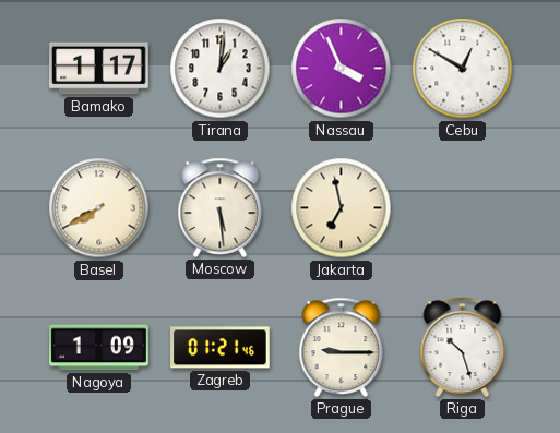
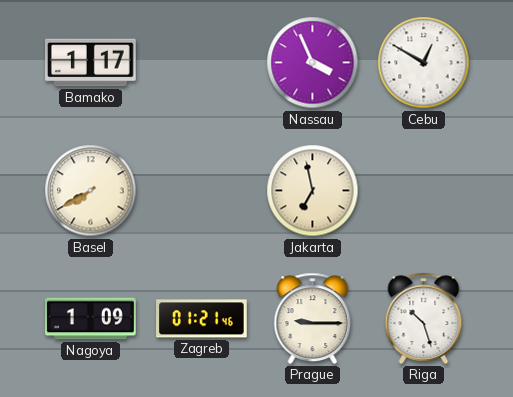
Tirana: 1:01 -> none (221, 69)
Moscow: 5:29 -> none (221, 207)
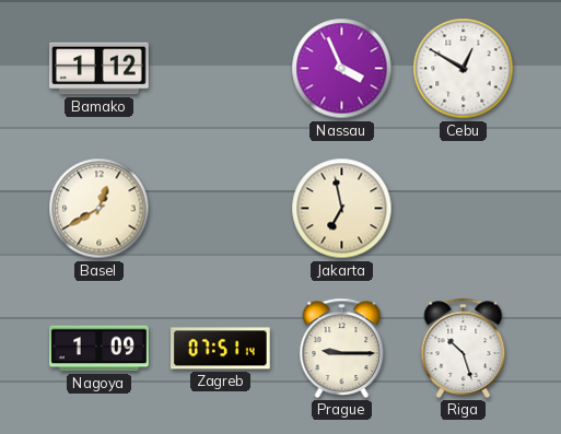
Bamako: 1:17 -> 1:12 (100, 69)
Basel: 7:40 -> 12:40 (100, 209)
Zagreb: 01:21 -> 07:51 (221, 349)
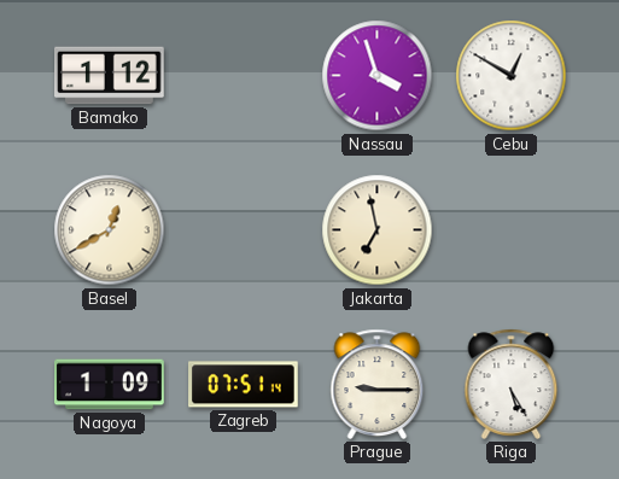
Nassau: 3:56 -> 3:57 (378, 76)
Riga: 10:27 -> 5:25 (512, 384)
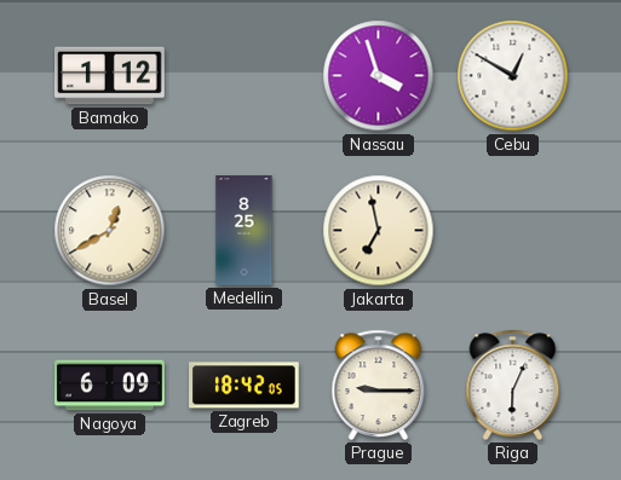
Medellin: none -> 8:25 (245, 231)
Nagoya: 1:09 -> 6:09 (110, 386)
Zagreb: 07:51 -> 18:42 (245, 386)
Riga: 5:25 -> 6:04 (513, 384)
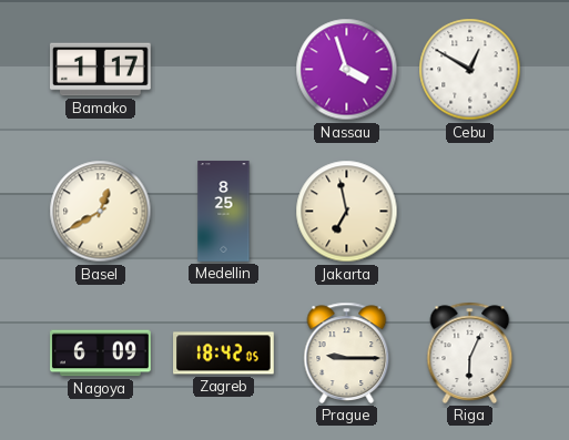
Bamako: 1:12 -> 1:17 (101, 70)
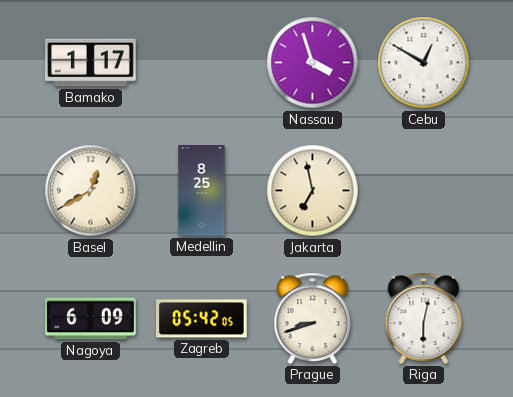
Zagreb: 18:42 -> 05:42 (202, 319)
Prague: 9:15 -> 8:42 (313, 318)
Riga: 6:04 -> 6:02 (424, 318)
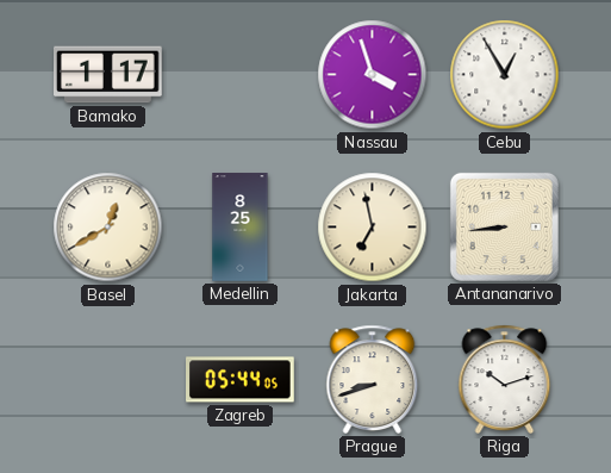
Cebu: 12:50 -> 12:55 (505, 75)
Antananarivo: none -> 8:44 (504, 226)
Nagoya: 6:09 -> none (91, 319)
Zagreb: 05:42 -> 05:44 (241, 380)
Riga: 6:02 -> 10:12 (505, 379)
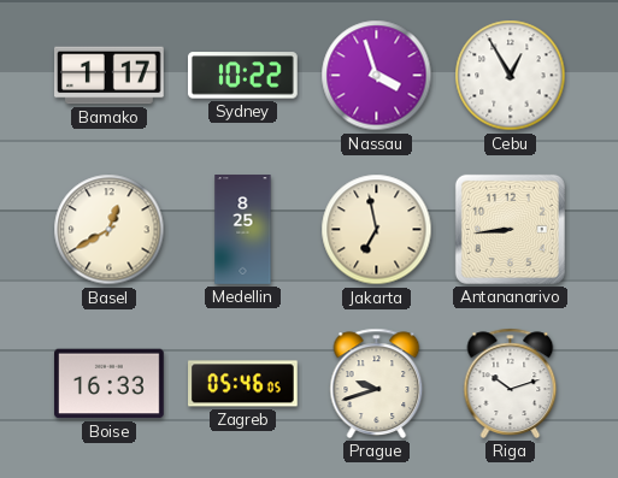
Sydney: none -> 10:22 (242, 76)
Boise: none -> 16:33 (110, 384)
Zagreb: 05:44 -> 05:46 (243, 384)
Prague: 8:42 -> 9:42 (377, 383)
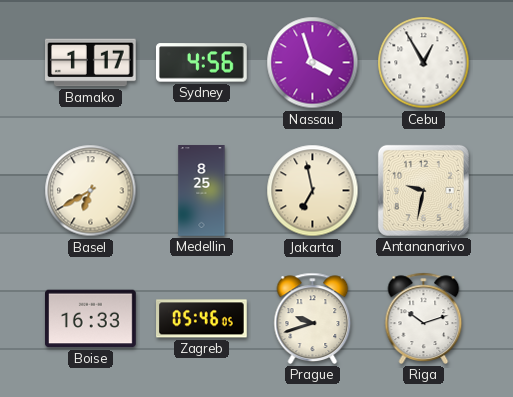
Sydney: 10:22 -> 4:56 (201, 63)
Basel: 12:40 -> 6:40 (91, 191)
Antananarivo: 8:44 -> 9:32 (423, 190)
